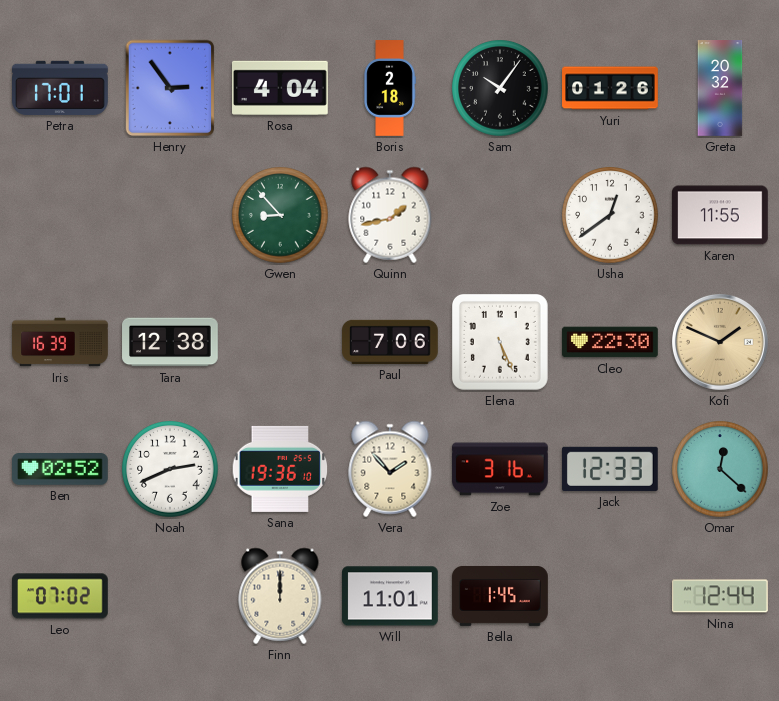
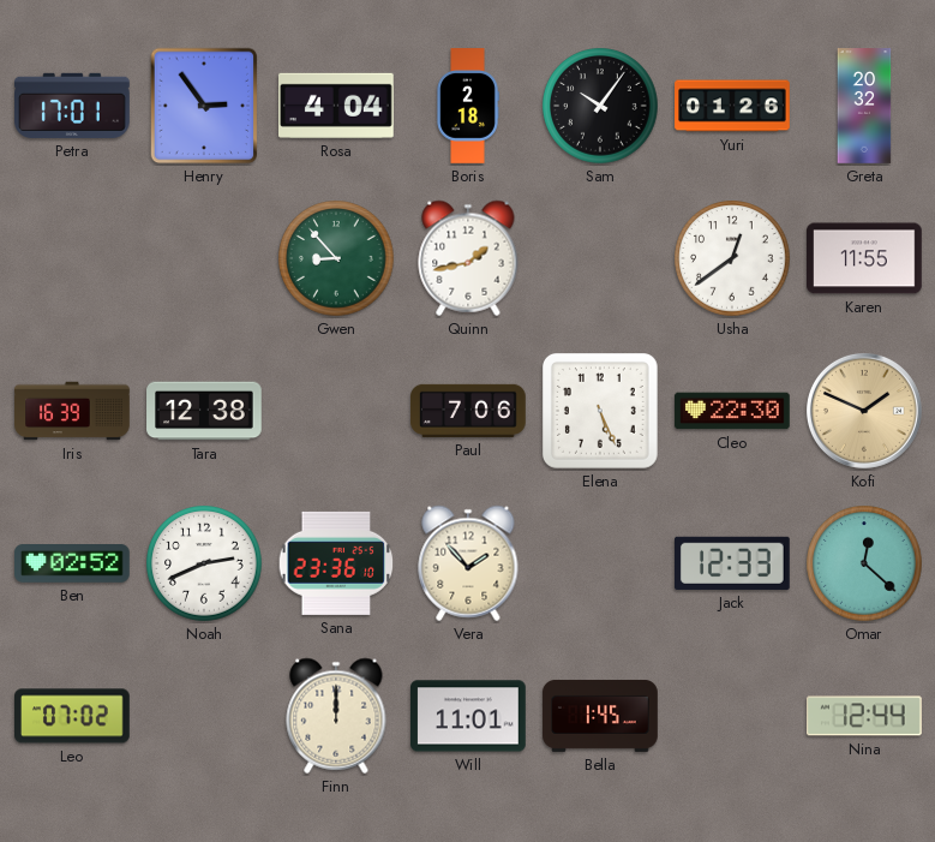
Sana: 19:36 -> 23:36 (336, 563)
Zoe: 3:16 -> none (500, 469)
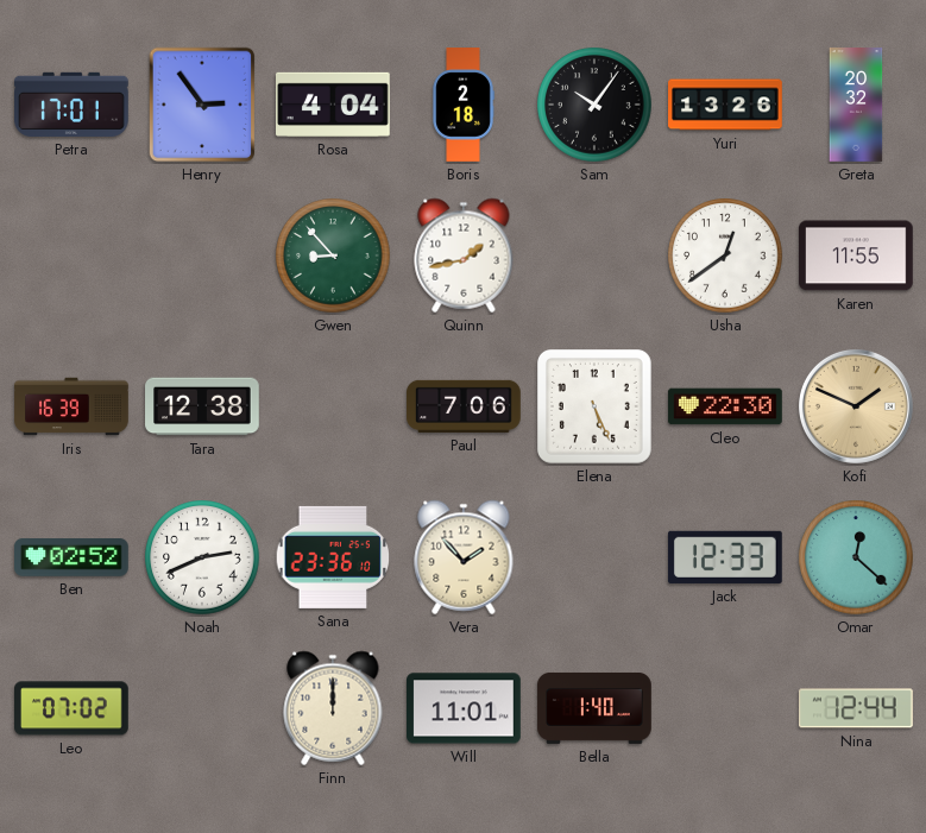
Yuri: 01:26 -> 13:26 (725, 105)
Bella: 1:45 -> 1:40 (594, 708)
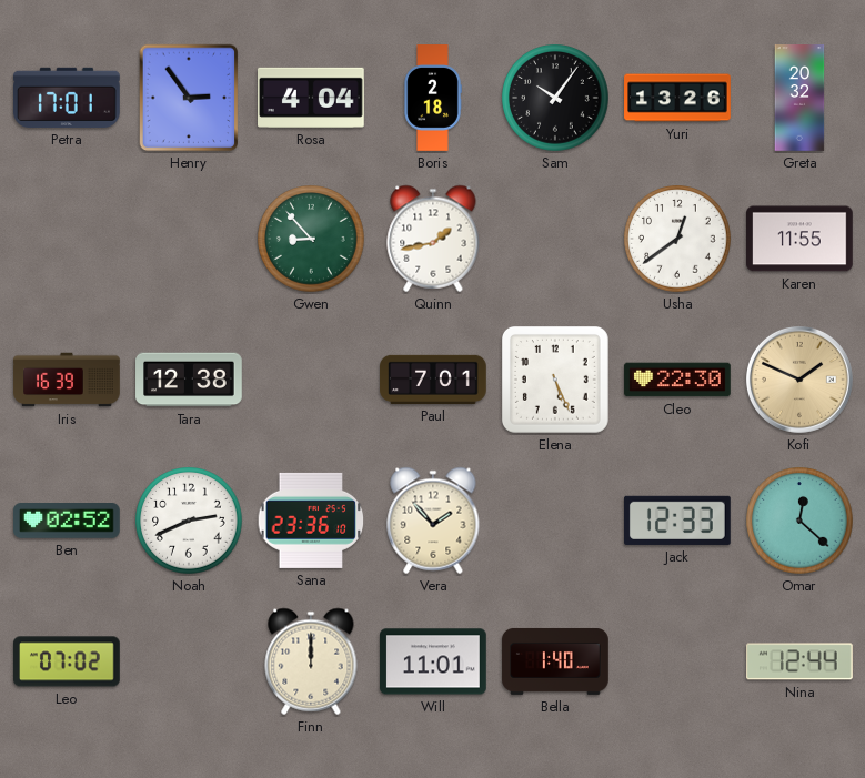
Paul: 7:06 -> 7:01 (433, 380)
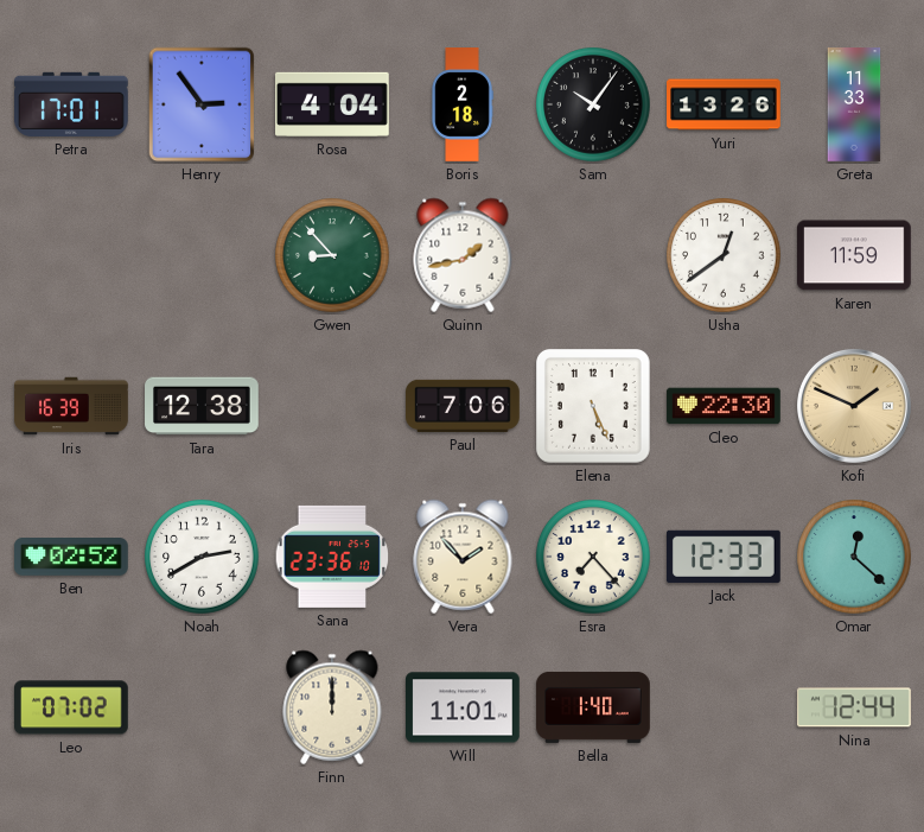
Greta: 20:32 -> 11:33 (854, 104)
Karen: 11:55 -> 11:59 (855, 255)
Paul: 7:01 -> 7:06 (463, 406)
Noah: 2:41 -> 2:40 (202, 557)
Esra: none -> 7:23 (593, 557)
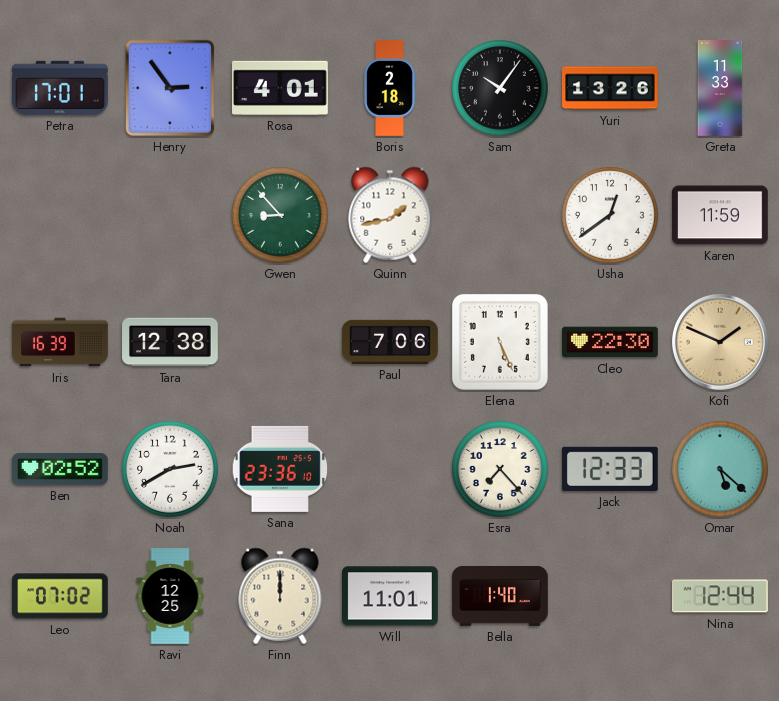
Rosa: 4:04 -> 4:01 (281, 88)
Vera: 1:53 -> none (463, 557)
Omar: 12:22 -> 5:22 (720, 469)
Ravi: none -> 12:25 (170, 596)
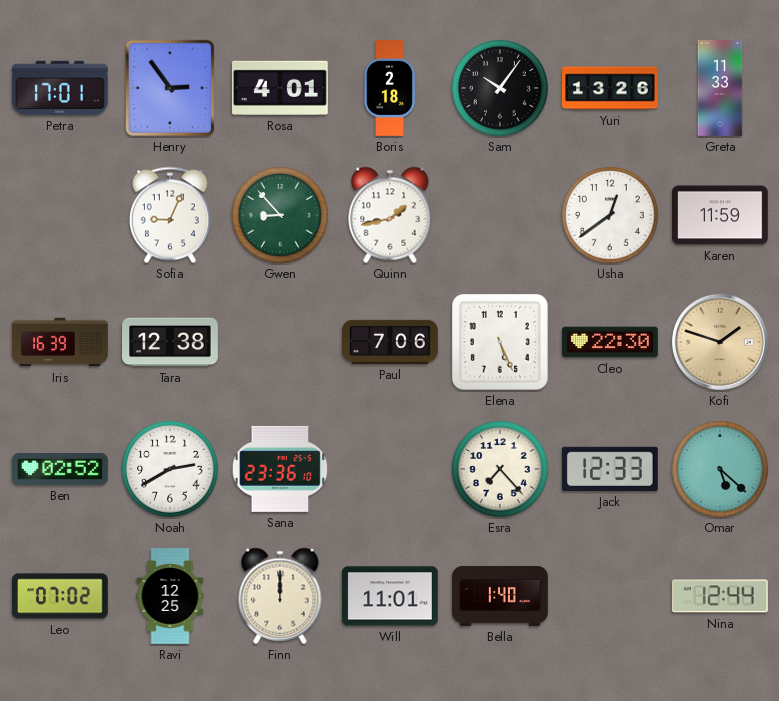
Sofia: none -> 9:04 (170, 215)
Kofi: 1:49 -> 1:48 (720, 342)
